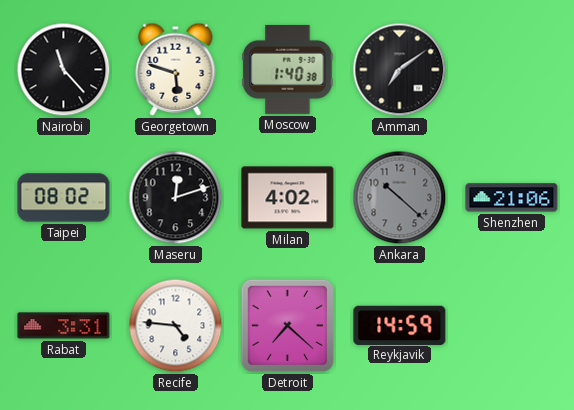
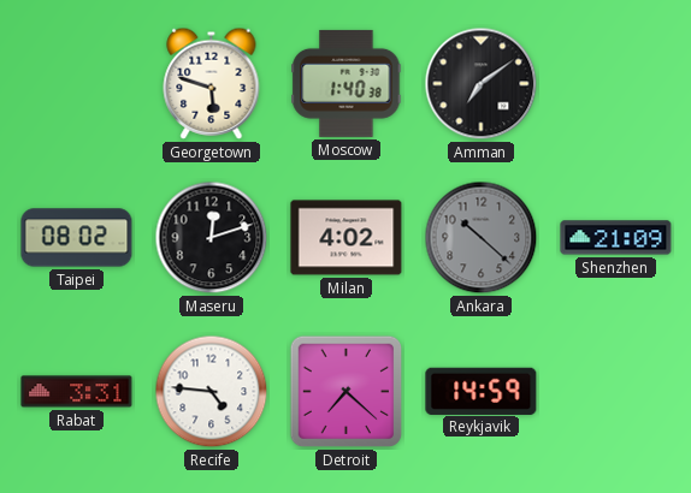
Nairobi: 11:23 -> none (64, 70)
Shenzhen: 21:06 -> 21:09 (616, 238)
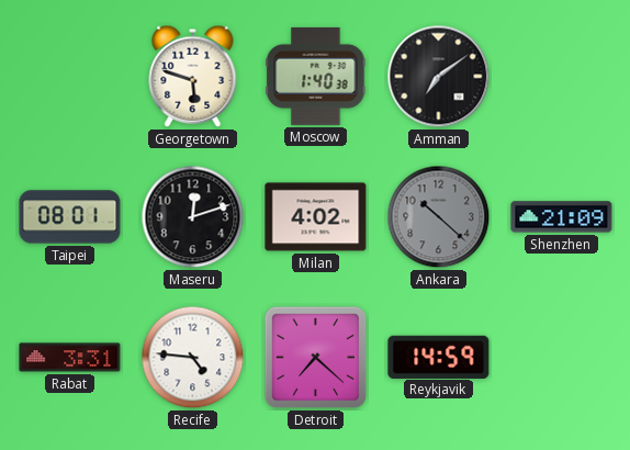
Taipei: 08:02 -> 08:01 (70, 217)
